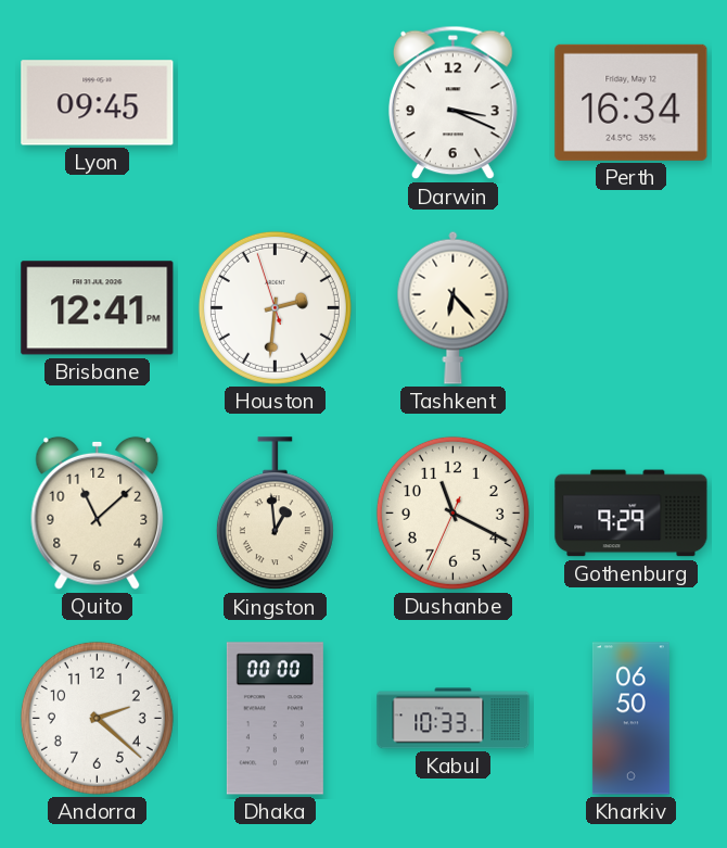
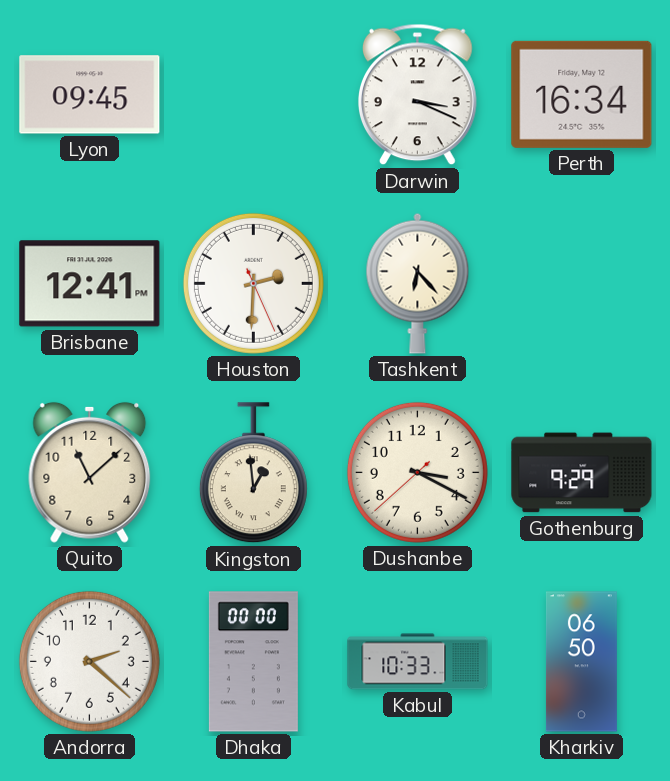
Houston: 2:30:57 -> 2:30:26 (253, 283)
Dushanbe: 11:19 -> 3:19 (417, 472)
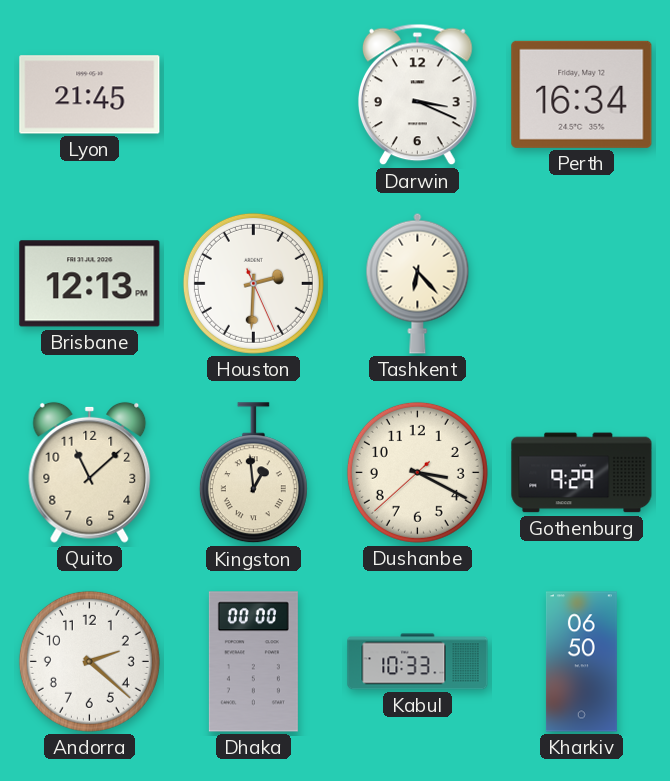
Lyon: 09:45 -> 21:45 (90, 95)
Brisbane: 12:41 -> 12:13 (90, 284)
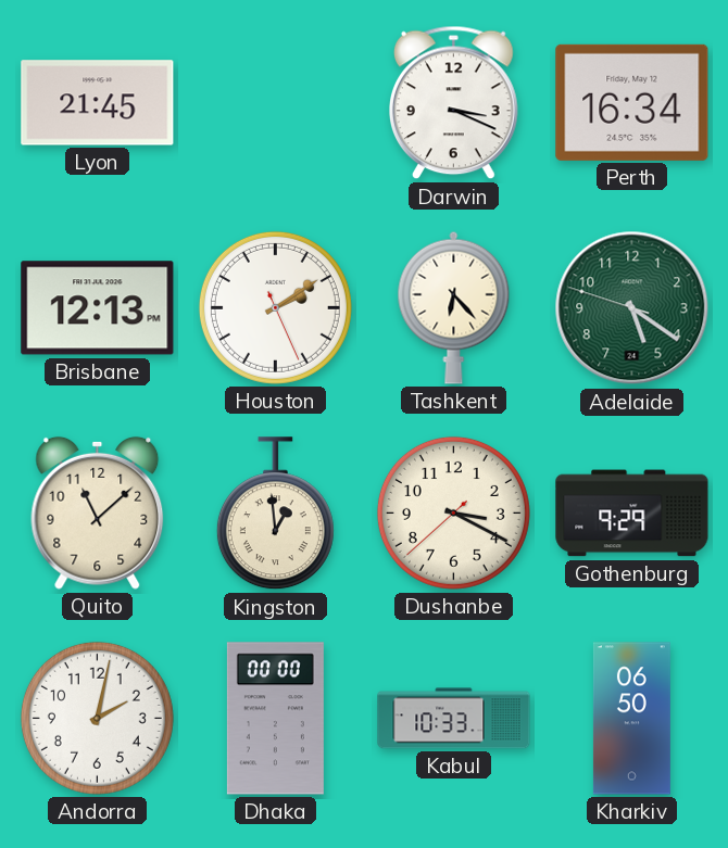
Houston: 2:30 -> 2:09 (275, 307)
Adelaide: none -> 5:20 (632, 308)
Andorra: 2:22 -> 2:02 (97, 718)
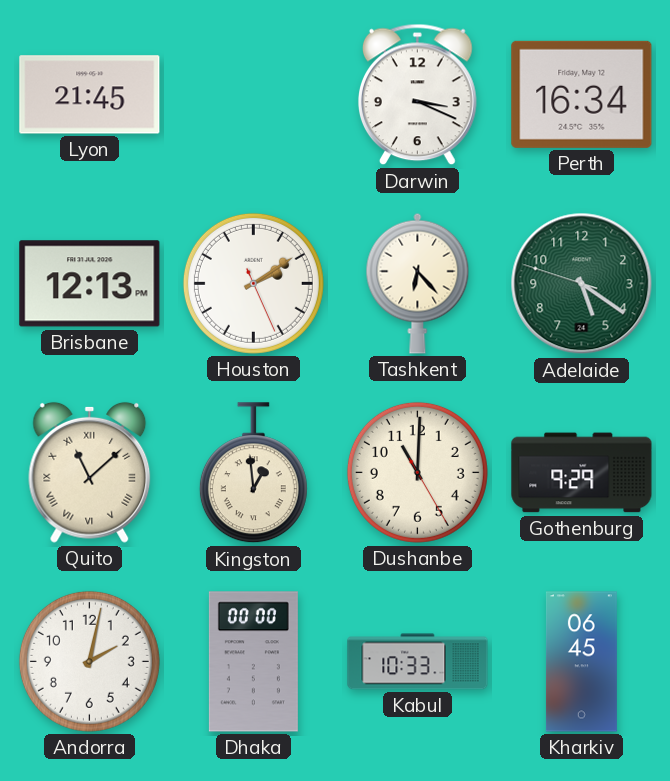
Quito numerals: Arabic -> Roman (90, 472)
Dushanbe: 3:19 -> 11:00 (417, 472)
Kharkiv: 06:50 -> 06:45 (581, 662)
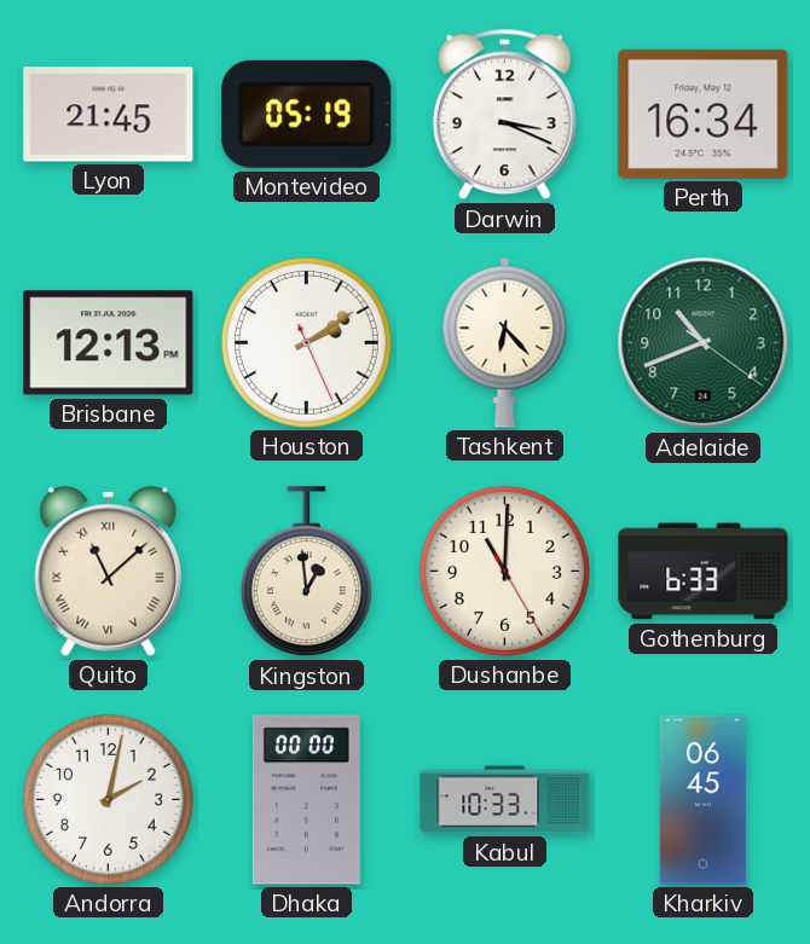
Montevideo: none -> 05:19 (307, 114)
Adelaide: 5:20 -> 10:41 (704, 343)
Gothenburg: 9:29 -> 6:33 (704, 572)
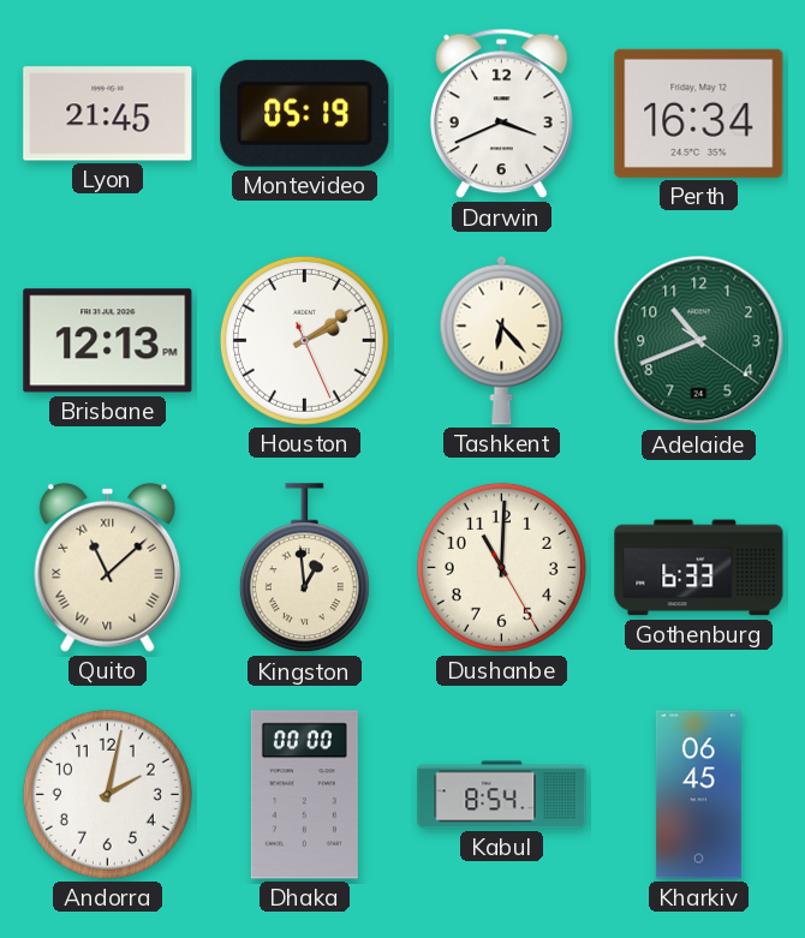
Darwin: 3:19 -> 3:41 (502, 114)
Kabul: 10:33 -> 8:54 (502, 795)
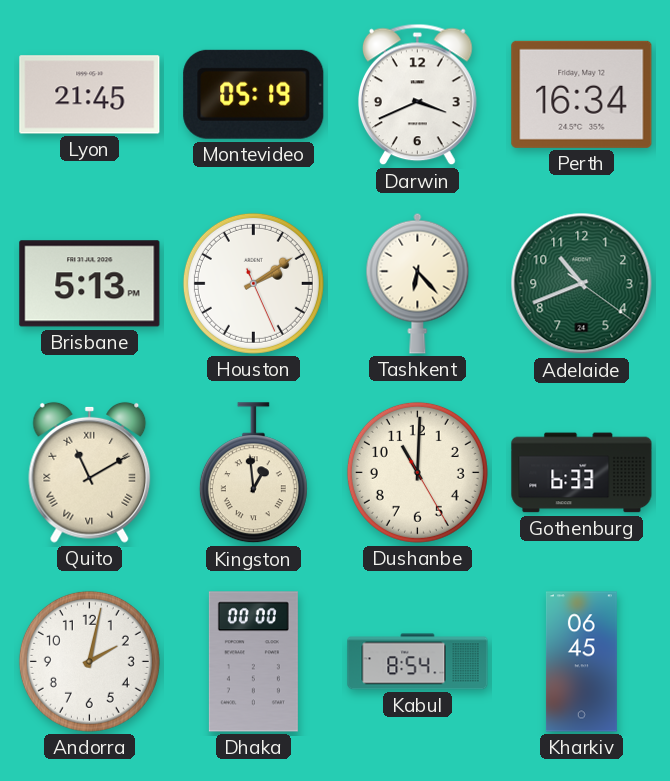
Brisbane: 12:13 -> 5:13 (90, 284)
Quito: 11:08 -> 11:10 (90, 472)
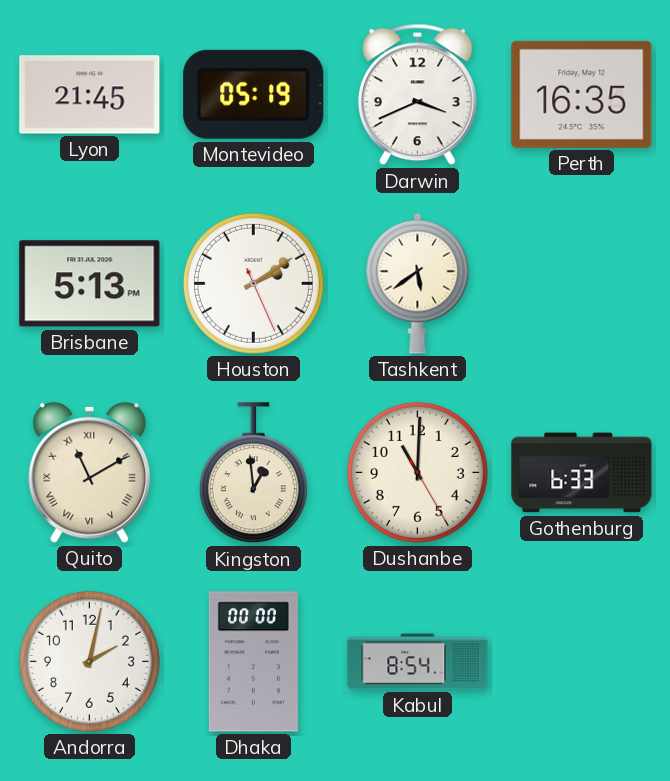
Perth: 16:34 -> 16:35 (582, 94)
Tashkent: 6:23 -> 5:39 (418, 283)
Adelaide: 10:41 -> none (582, 284)
Kharkiv: 06:45 -> none (581, 662)
